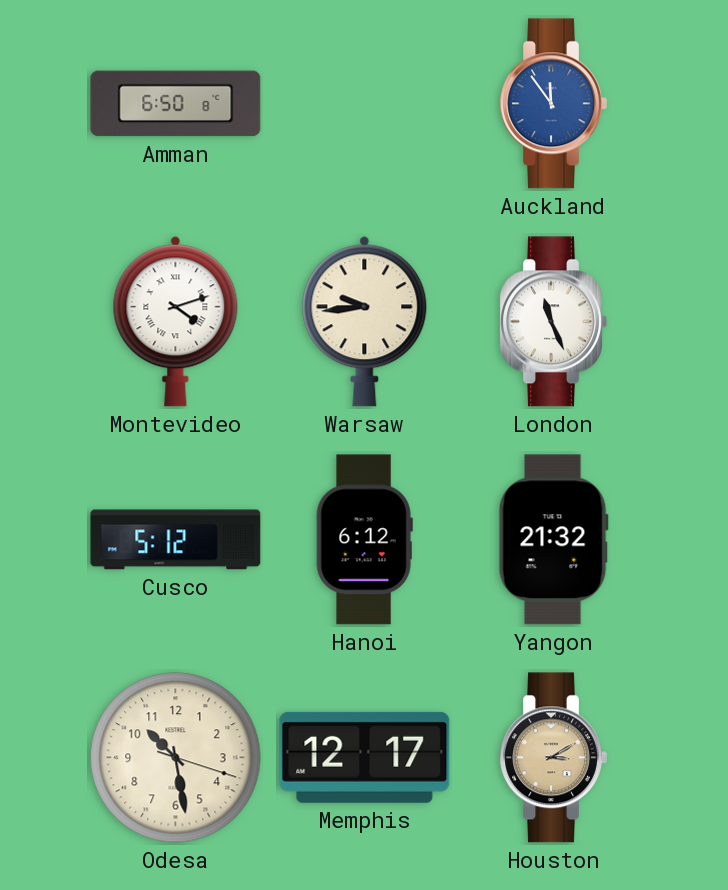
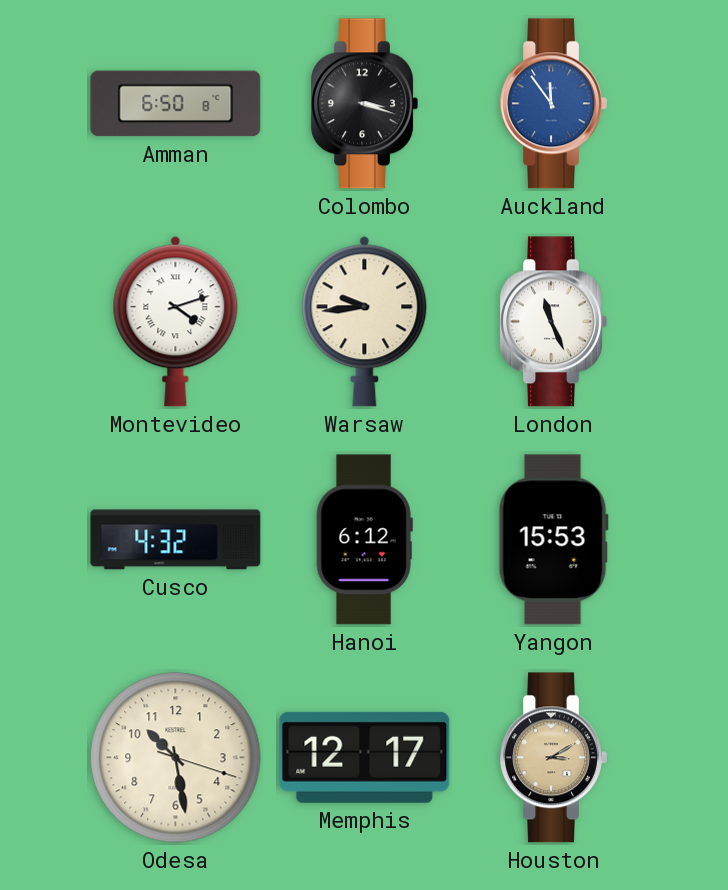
Colombo: none -> 3:18 (364, 104)
Cusco: 5:12 -> 4:32 (176, 540)
Yangon: 21:32 -> 15:53 (553, 540)
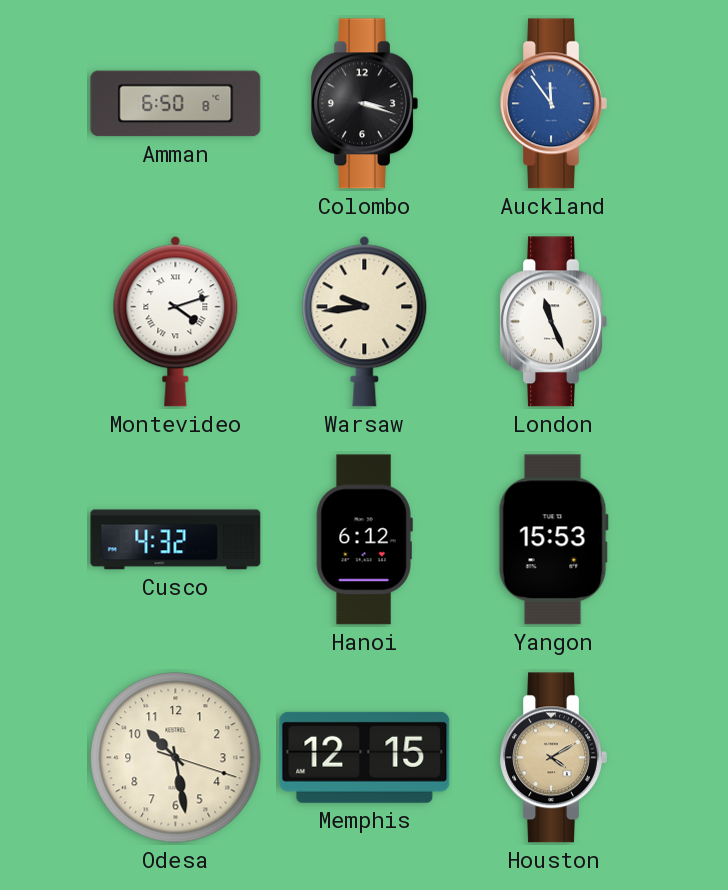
Memphis: 12:17 -> 12:15 (365, 757)
Houston: 3:10 -> 4:10 (553, 758)
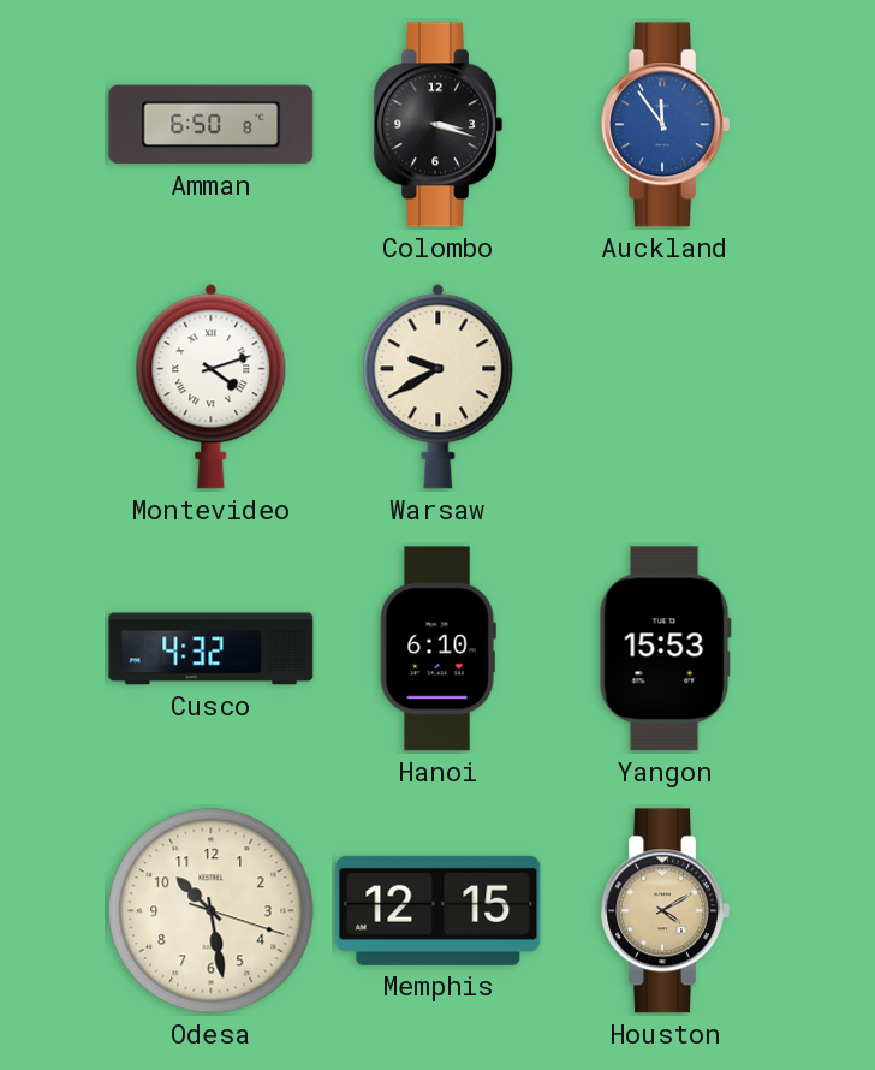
Warsaw: 9:44 -> 9:40 (439, 387)
London: 11:26 -> none (553, 322)
Hanoi: 6:12 -> 6:10 (437, 649)
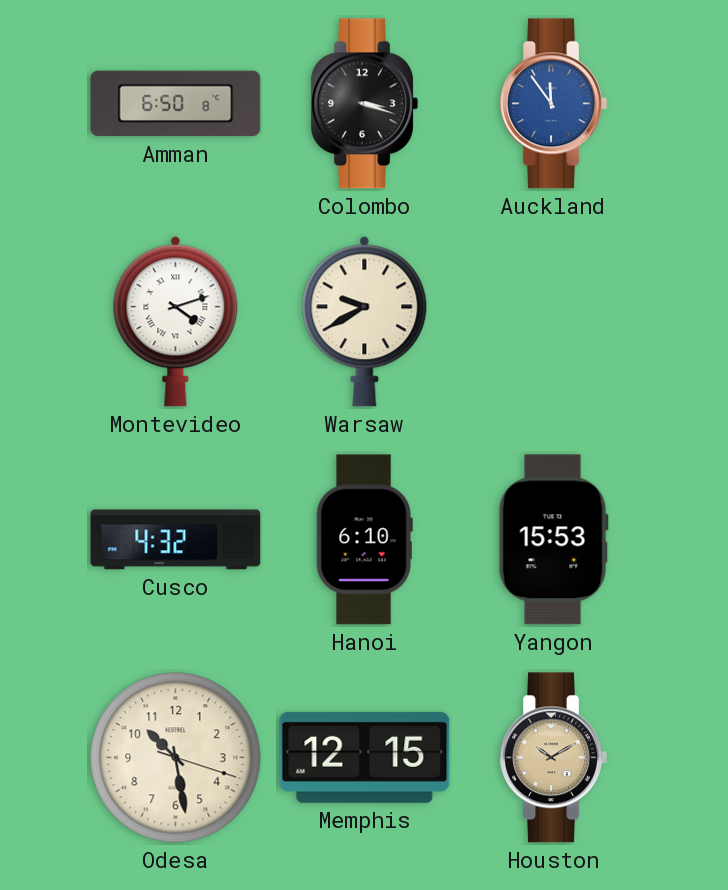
Houston: 4:10 -> 10:10 (553, 758)
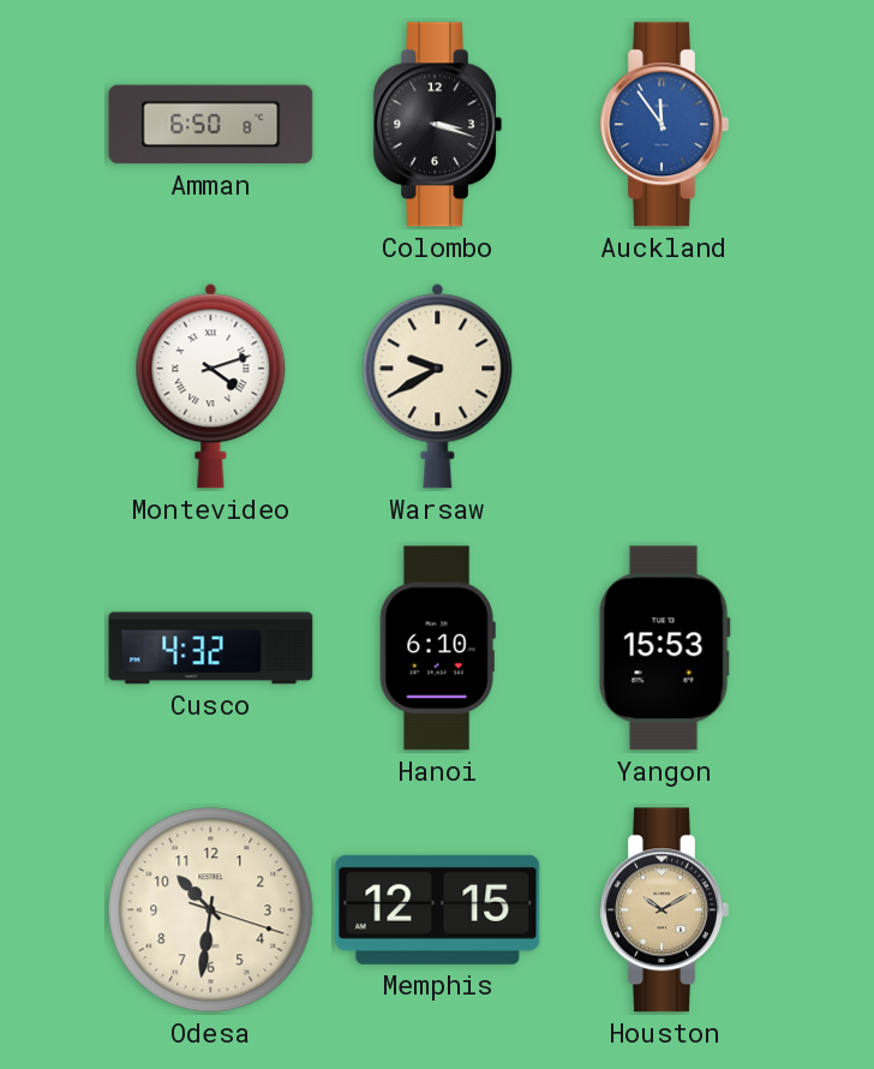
Odesa: 10:28 -> 10:31 (211, 910)
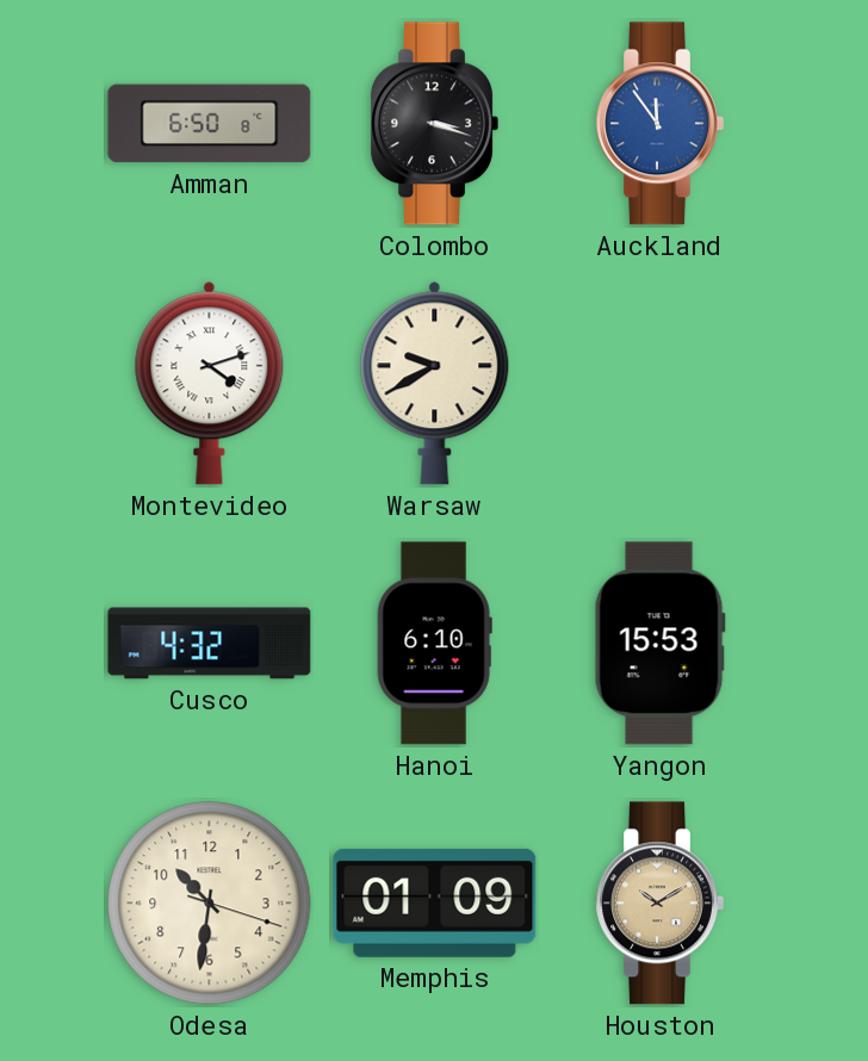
Memphis: 12:15 -> 01:09 (435, 902)
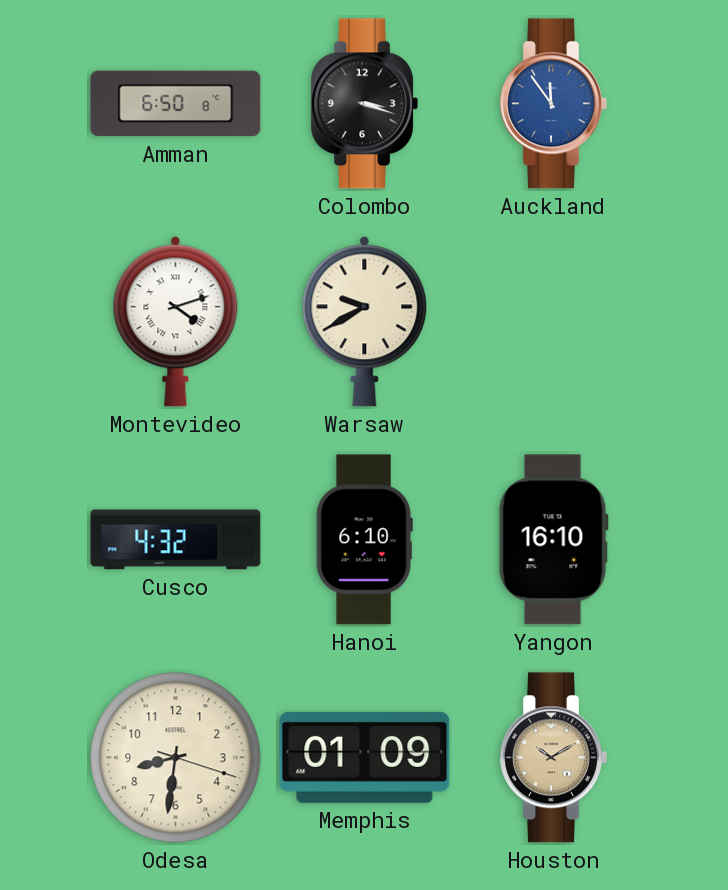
Yangon: 15:53 -> 16:10 (553, 540)
Odesa: 10:31 -> 8:31 (176, 758)
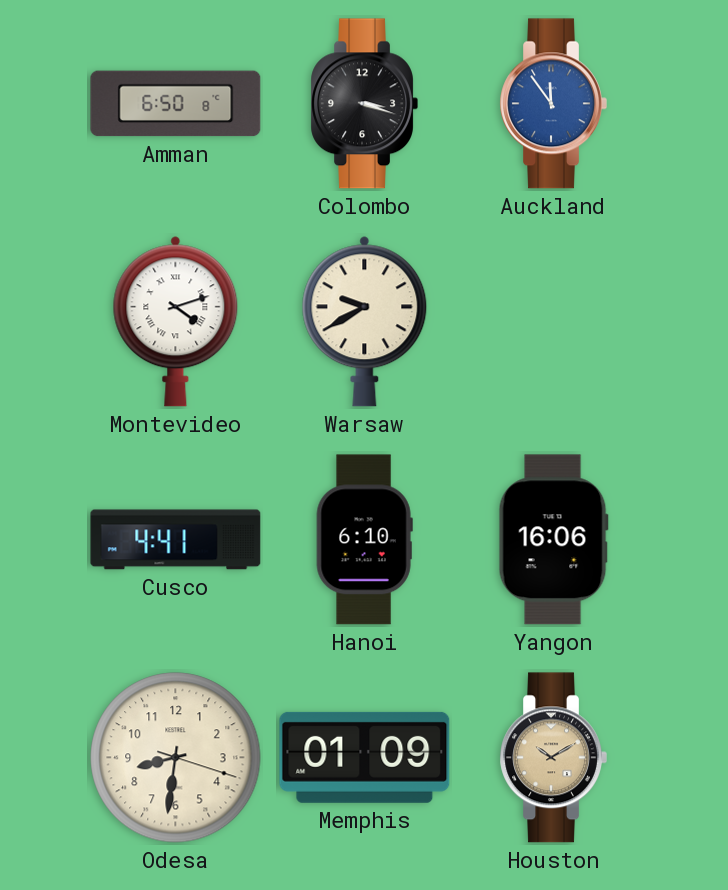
Cusco: 4:32 -> 4:41 (176, 540)
Yangon: 16:10 -> 16:06 (553, 540)
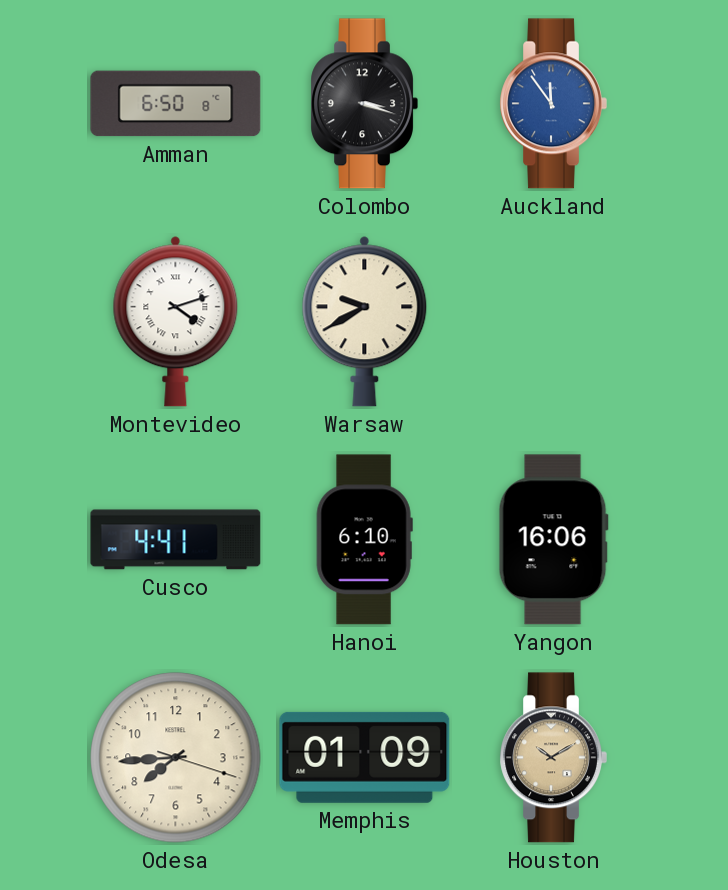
Odesa: 8:31 -> 7:44 (176, 758)
